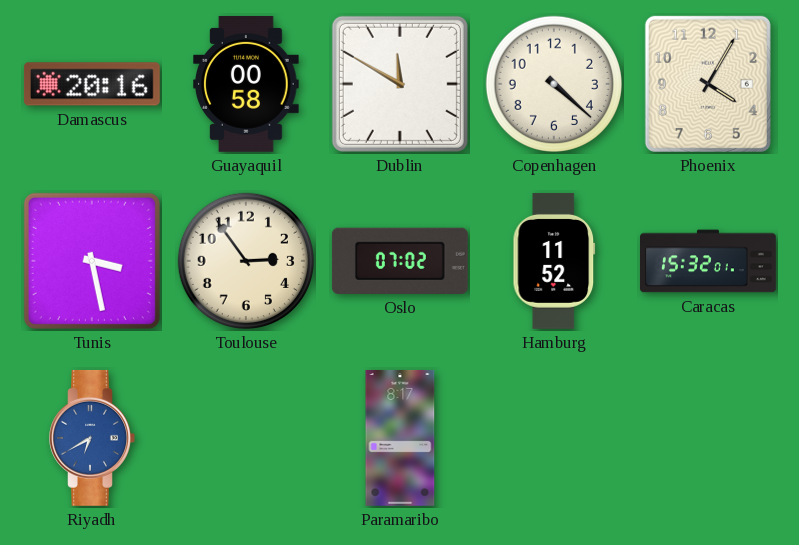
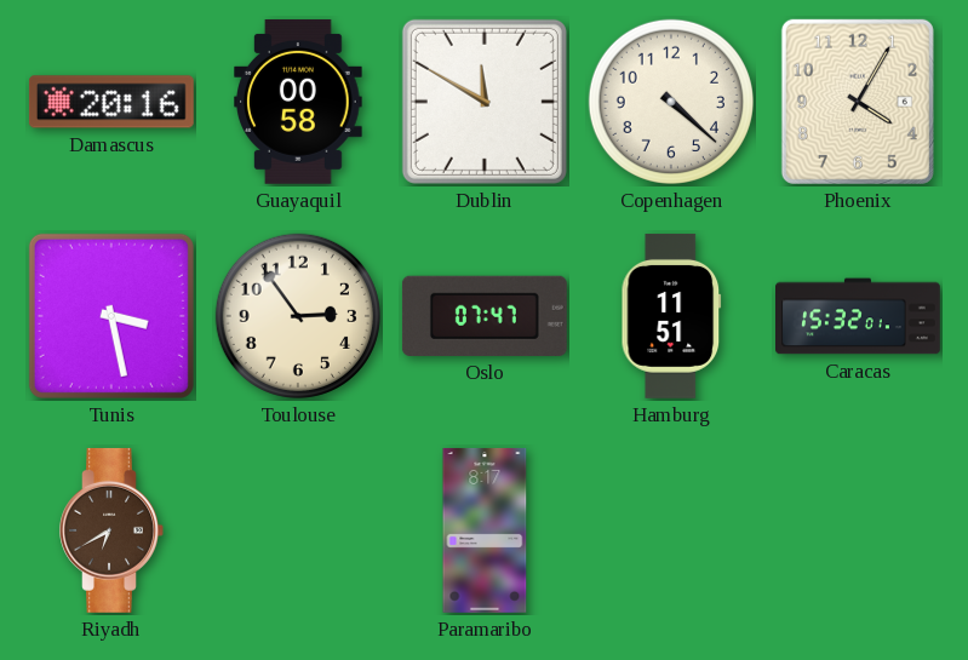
Oslo: 07:02 -> 07:47 (485, 316)
Hamburg: 11:52 -> 11:51 (671, 316)
Riyadh dial: blue -> brown (111, 530)
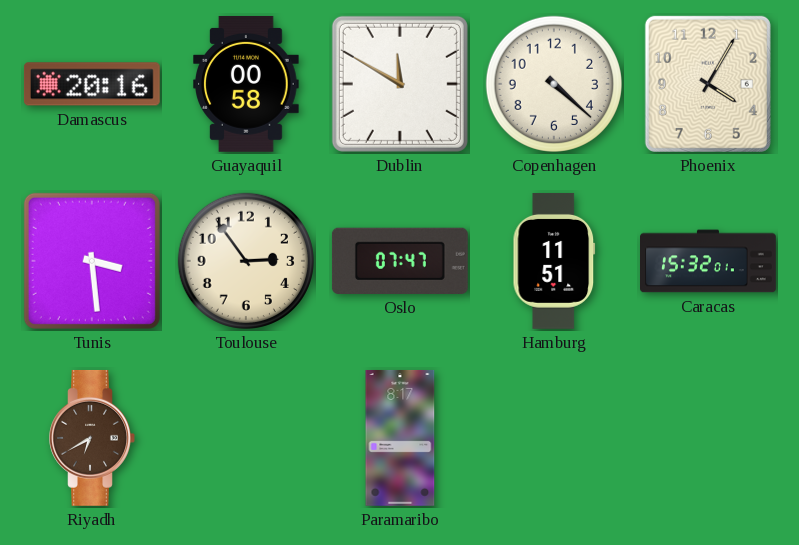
Tunis: 3:28 -> 3:29 (92, 261)
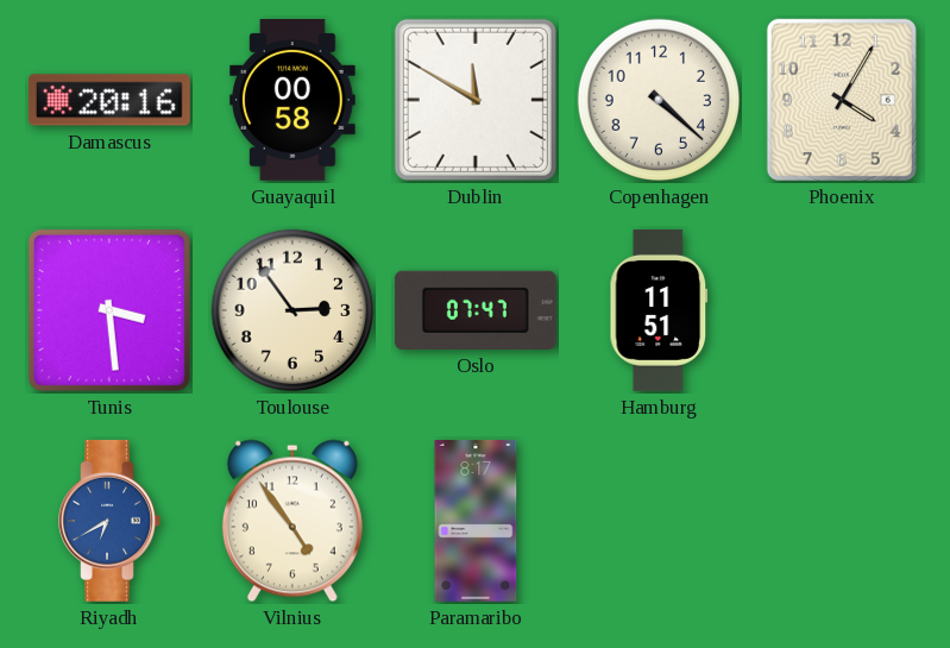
Caracas: 15:32 -> none (709, 261)
Riyadh dial: brown -> blue (109, 521)
Vilnius: none -> 4:54 (292, 521)
